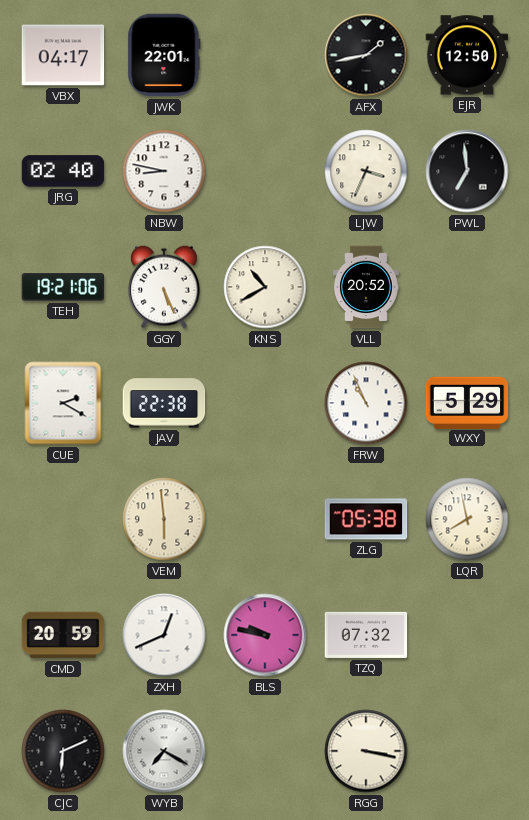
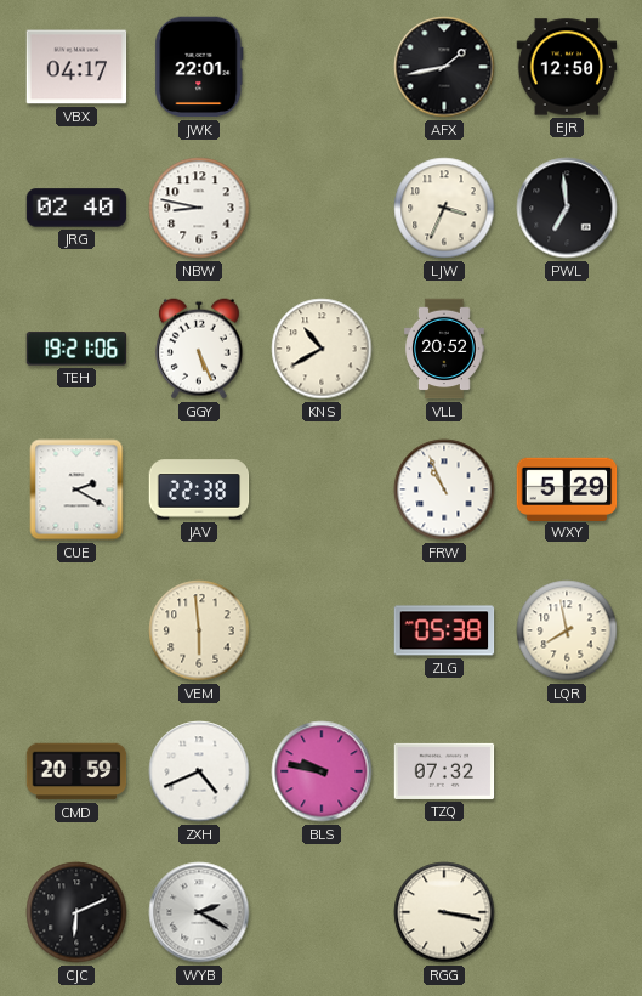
ZXH: 12:41 -> 4:41 (199, 771)
WYB: 7:20 -> 2:20 (199, 912)
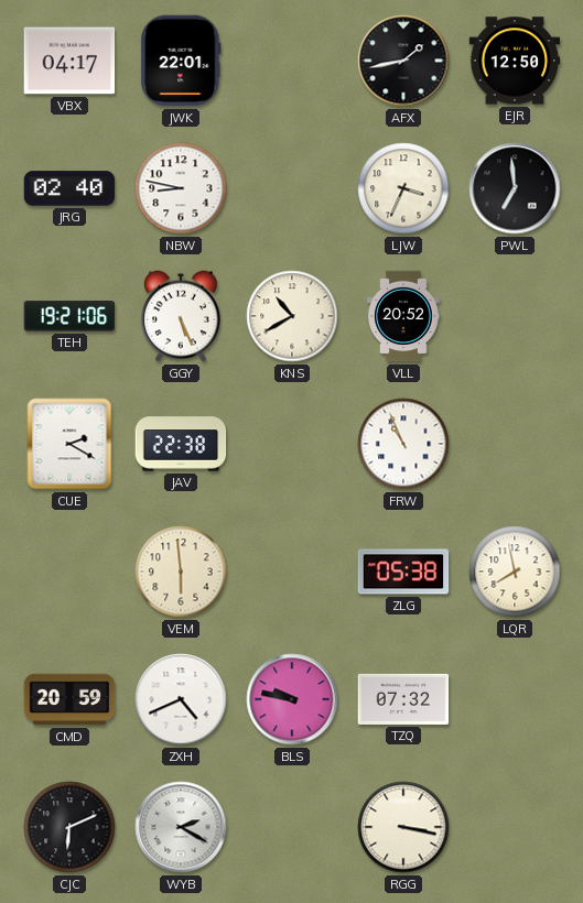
WXY: 5:29 -> none (567, 488)
